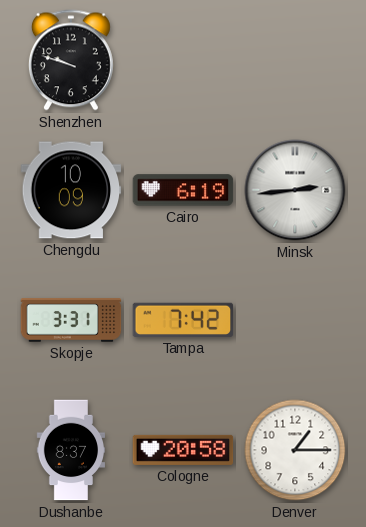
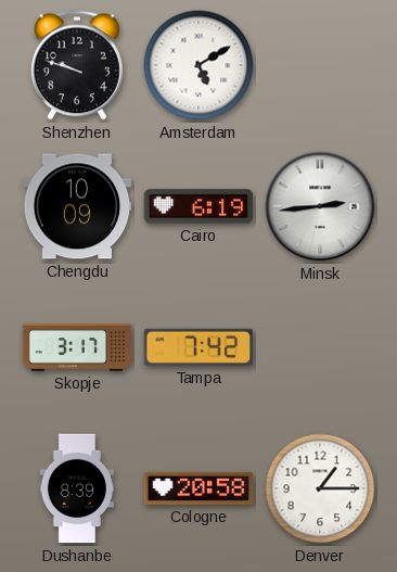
Amsterdam: none -> 5:10 (198, 65)
Skopje: 3:31 -> 3:17 (77, 347)
Dushanbe: 8:37 -> 8:39 (76, 488)
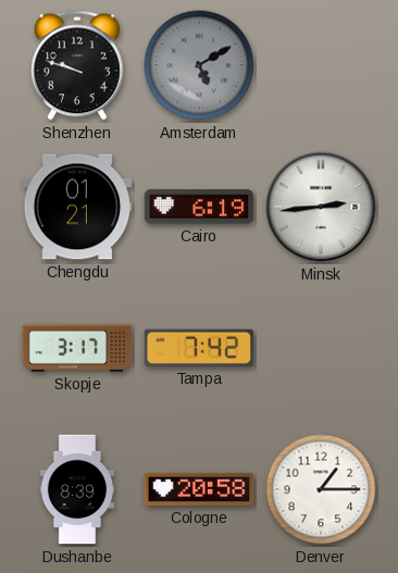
Amsterdam dial: white -> grey (199, 65)
Chengdu: 10:09 -> 01:21 (77, 207)
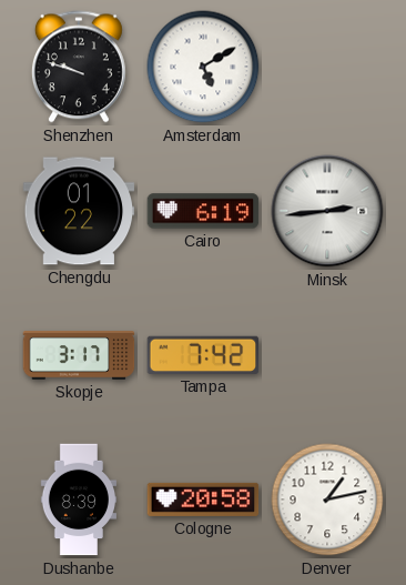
Amsterdam dial: grey -> white (203, 67)
Chengdu: 01:21 -> 01:22 (79, 211)
Denver: 1:15 -> 1:13 (327, 500)
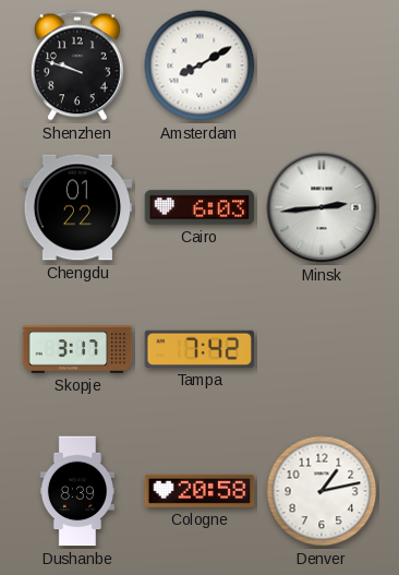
Amsterdam: 5:10 -> 8:10 (199, 65)
Cairo: 6:19 -> 6:03 (199, 207)
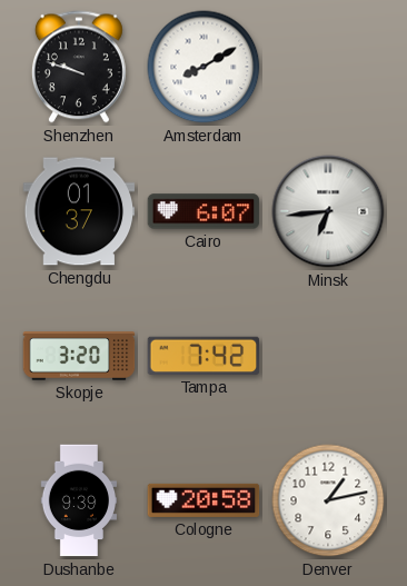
Chengdu: 01:22 -> 01:37 (79, 211)
Cairo: 6:03 -> 6:07 (203, 211)
Minsk: 2:44 -> 6:44 (328, 211)
Skopje: 3:17 -> 3:20 (79, 356)
Dushanbe: 8:39 -> 9:39 (78, 500)
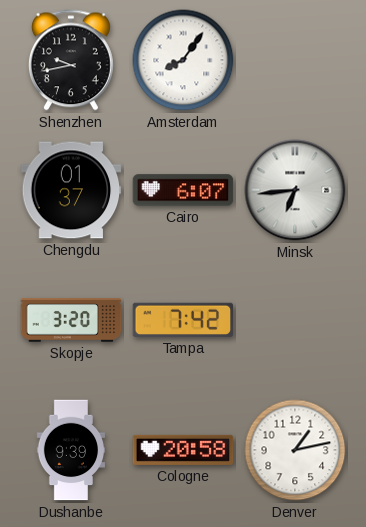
Shenzhen: 9:48 -> 9:43 (71, 60)
Amsterdam: 8:10 -> 8:06 (183, 60)
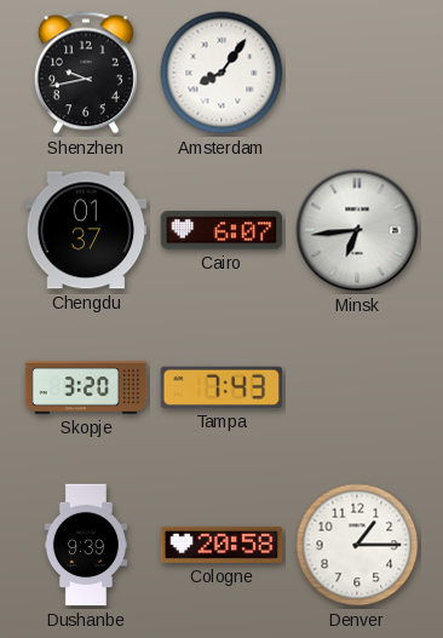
Tampa: 7:42 -> 7:43 (221, 387)
Denver: 1:13 -> 1:15 (357, 545)
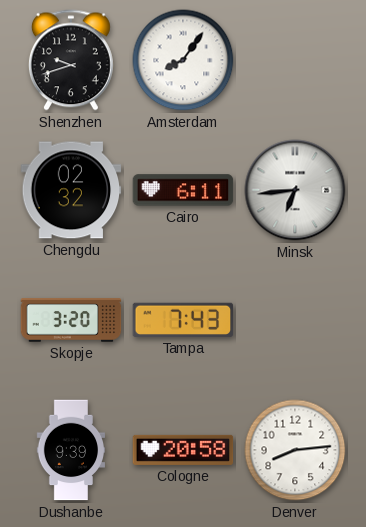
Shenzhen: 9:43 -> 9:42 (71, 60)
Chengdu: 01:37 -> 02:32 (71, 190)
Cairo: 6:07 -> 6:11 (183, 190)
Denver: 1:15 -> 8:14 (295, 450)
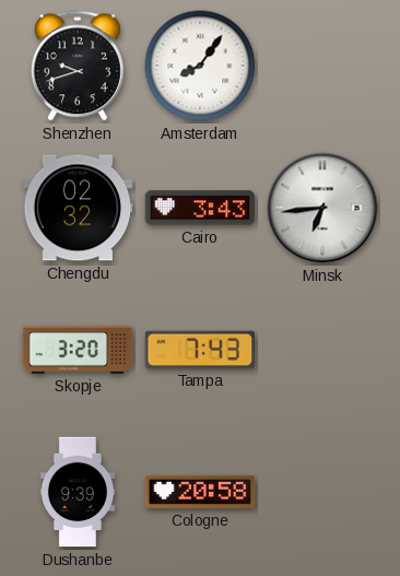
Cairo: 6:11 -> 3:43 (200, 208)
Denver: 8:14 -> none (295, 450)
